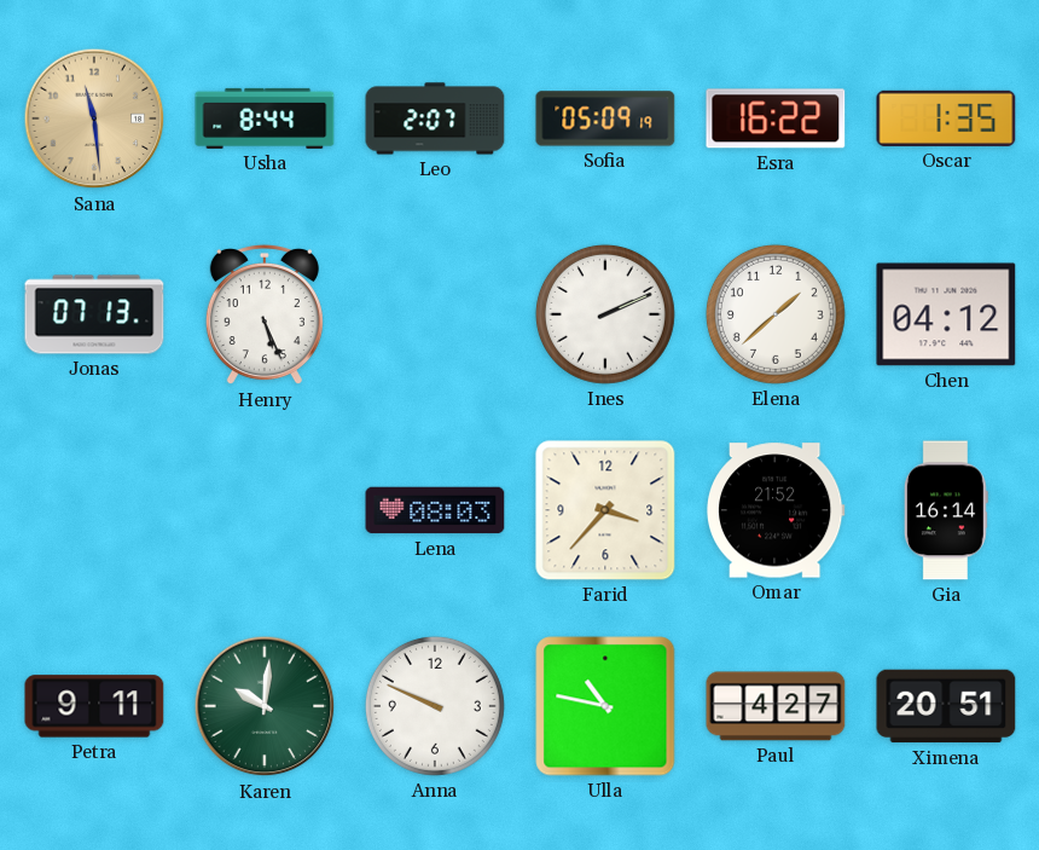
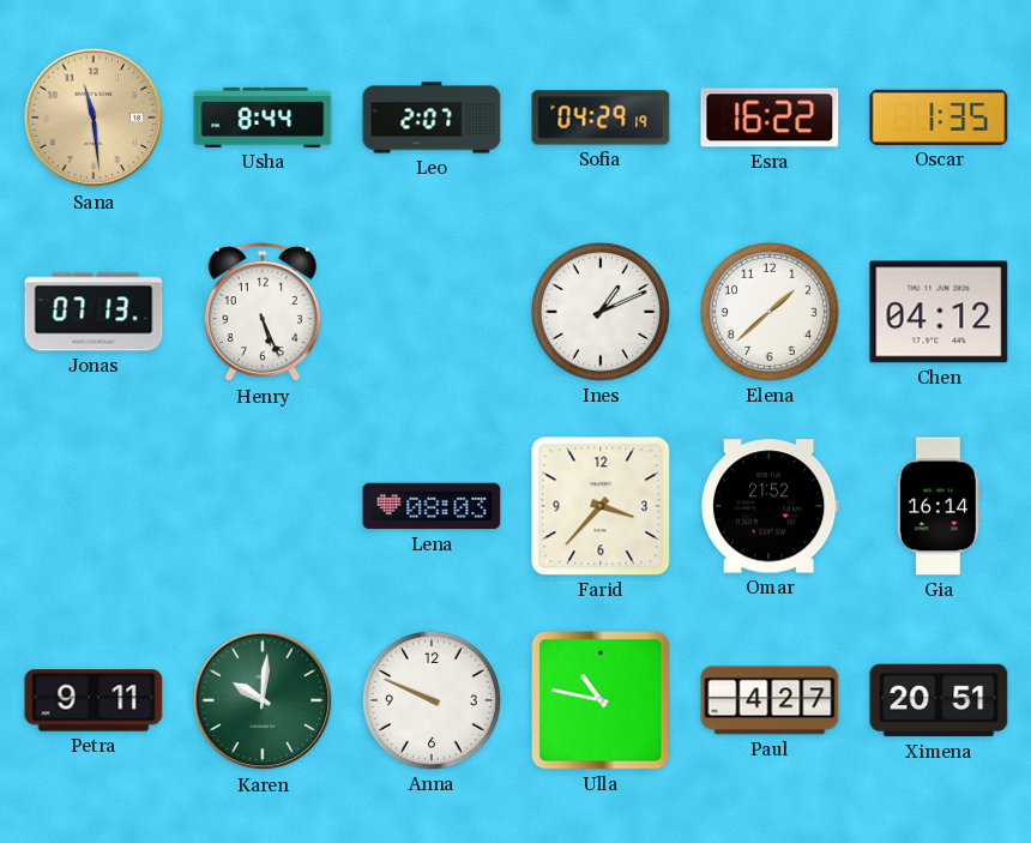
Sofia: 05:09 -> 04:29 (601, 118)
Ines: 2:11 -> 1:11 (601, 312)
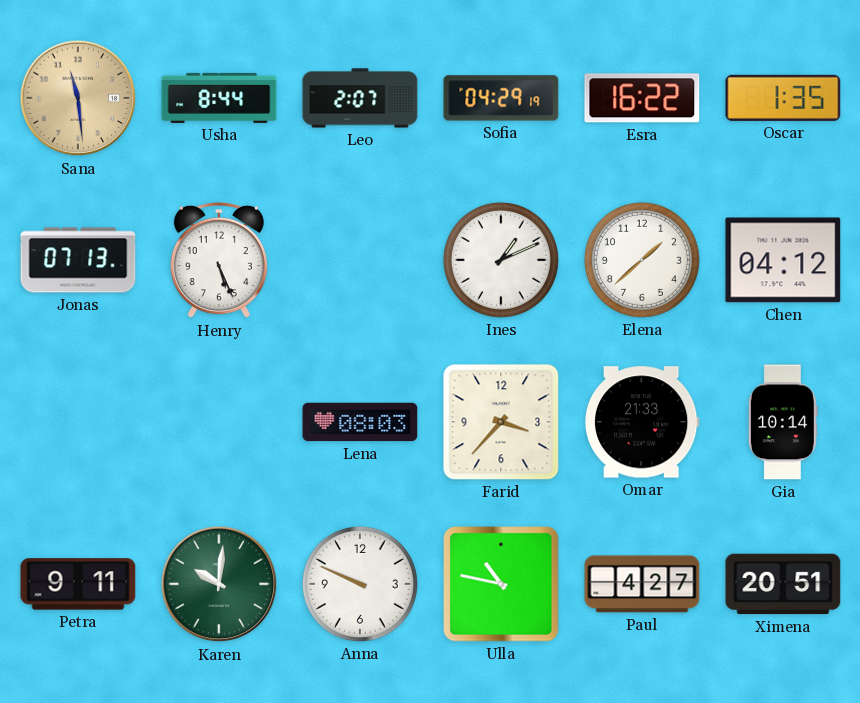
Omar: 21:52 -> 21:33 (642, 422)
Gia: 16:14 -> 10:14 (783, 422)
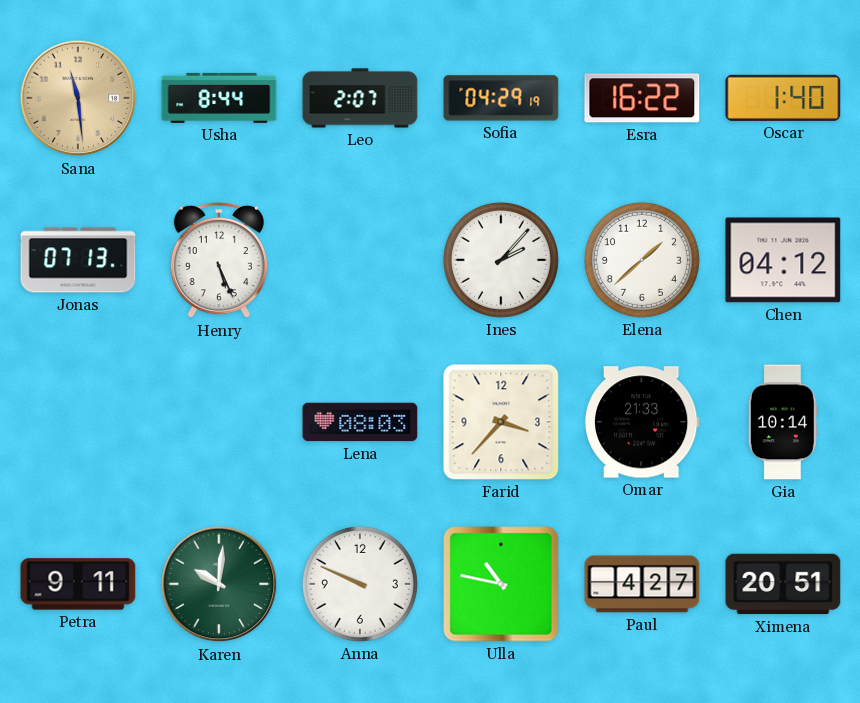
Oscar: 1:35 -> 1:40 (783, 98)
Ines: 1:11 -> 2:07 (501, 260)
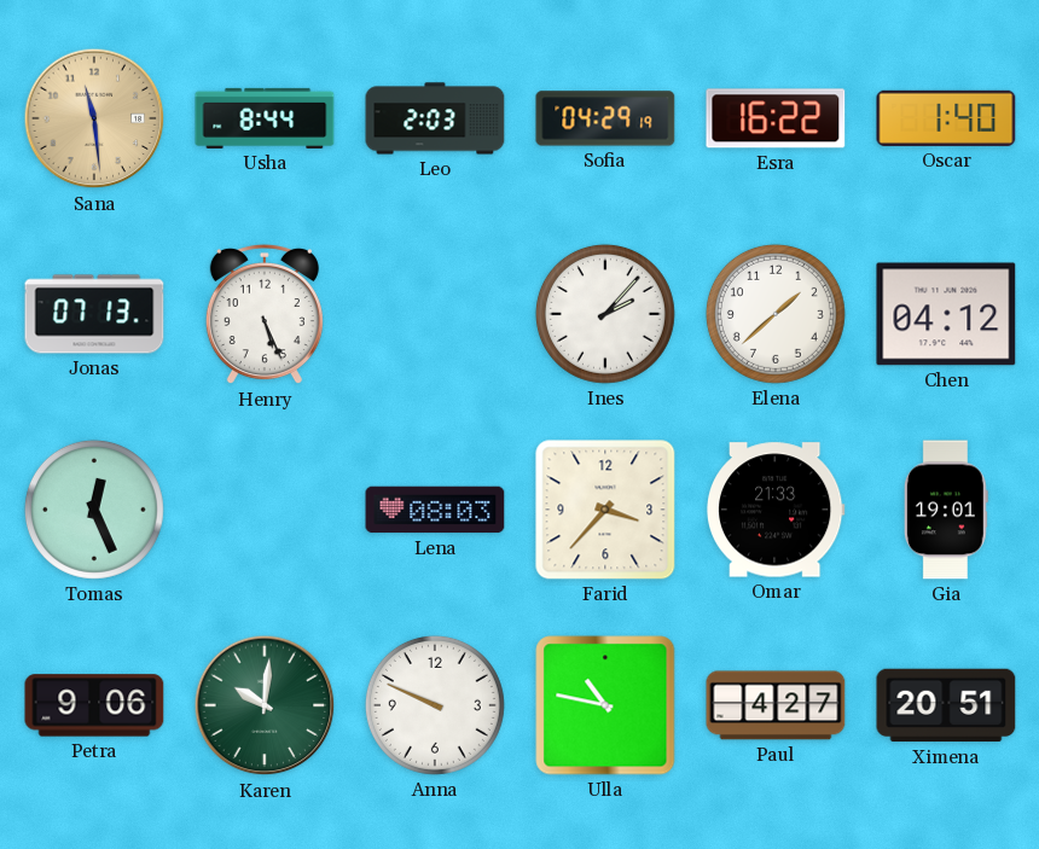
Leo: 2:07 -> 2:03 (435, 118)
Tomas: none -> 12:26 (94, 510)
Gia: 10:14 -> 19:01 (946, 510)
Petra: 9:11 -> 9:06 (94, 705)
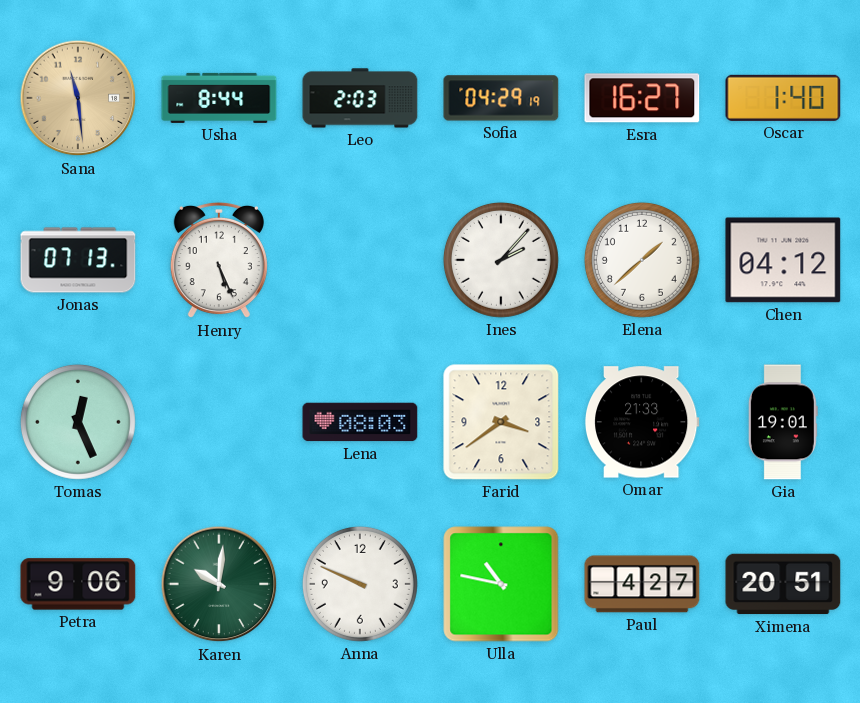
Esra: 16:22 -> 16:27 (642, 98)
Farid: 3:37 -> 3:39 (501, 422)
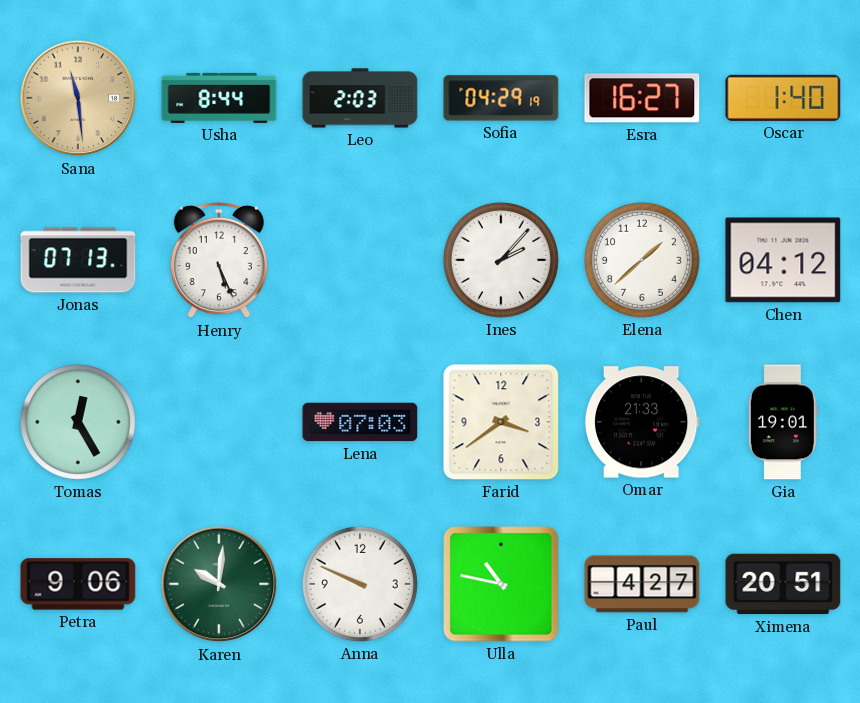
Tomas: 12:26 -> 12:25 (78, 422)
Lena: 08:03 -> 07:03 (360, 422)
